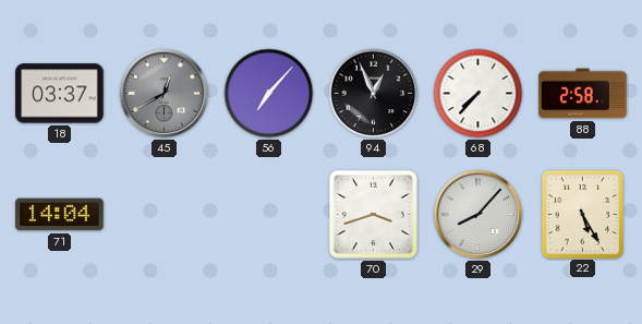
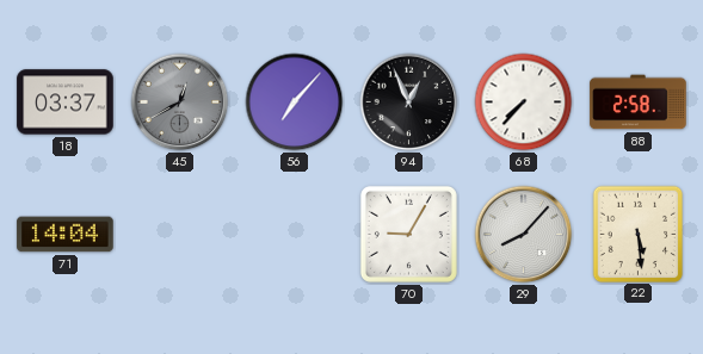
70: 3:42 -> 9:05 (408, 234)
22: 5:25 -> 5:29 (637, 234)
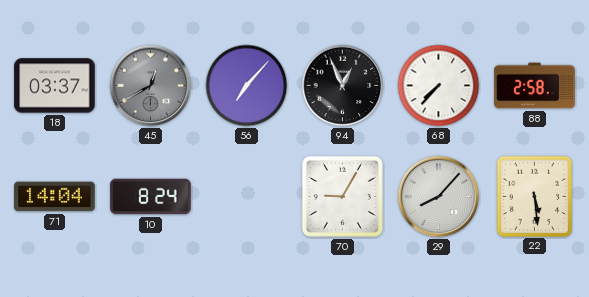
10: none -> 8:24 (151, 197)
